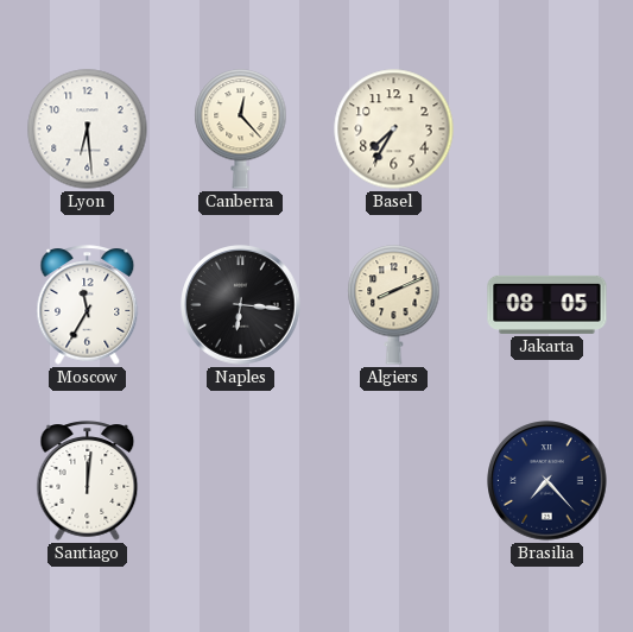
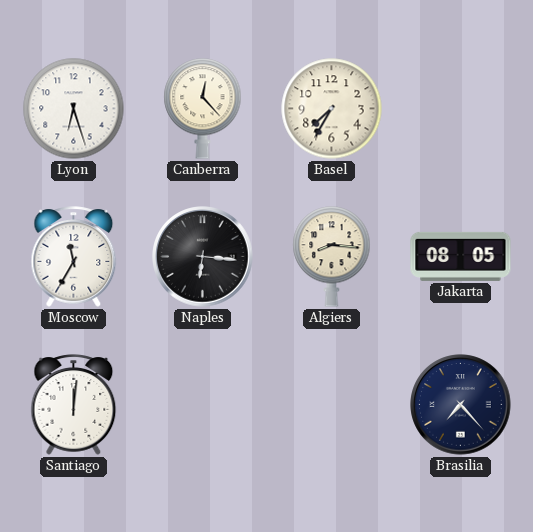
Lyon: 6:29 -> 6:27 (74, 109)
Algiers: 8:11 -> 8:16 (332, 257)
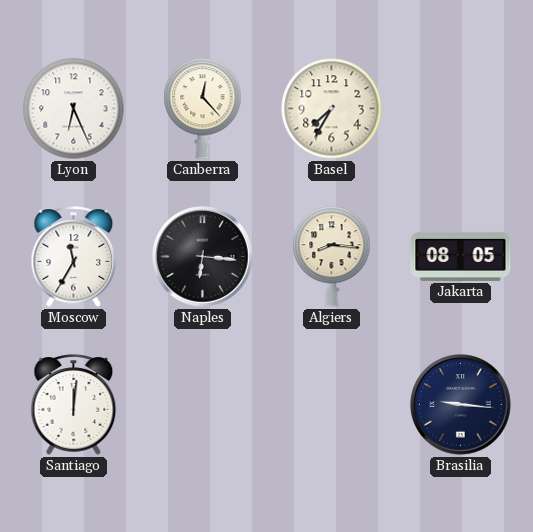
Lyon: 6:27 -> 6:26 (74, 109)
Brasilia: 7:23 -> 9:16 (461, 405)
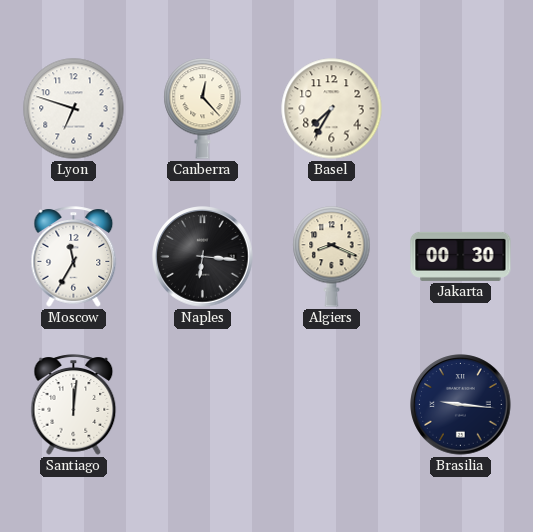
Lyon: 6:26 -> 6:48 (74, 109)
Algiers: 8:16 -> 8:19 (332, 257)
Jakarta: 08:05 -> 00:30 (461, 256)
